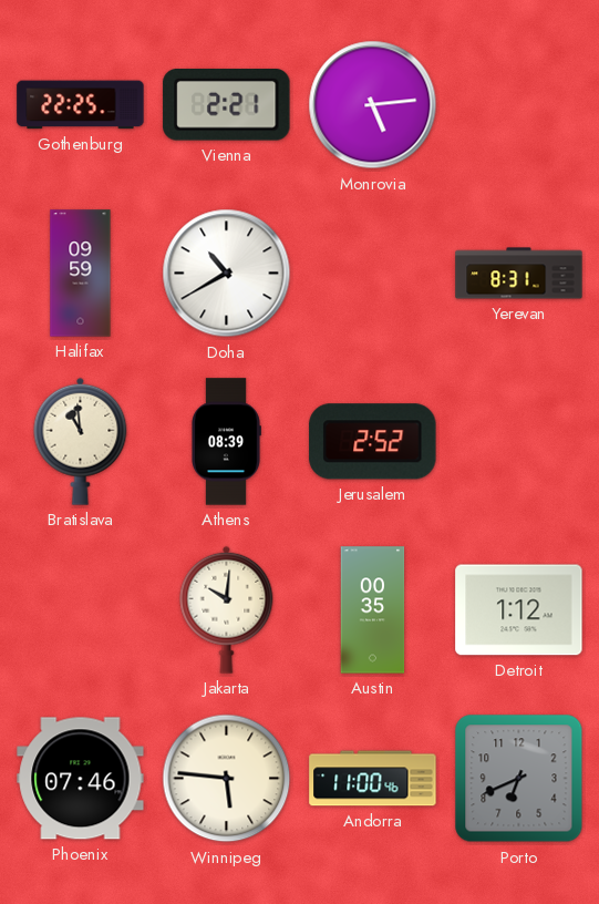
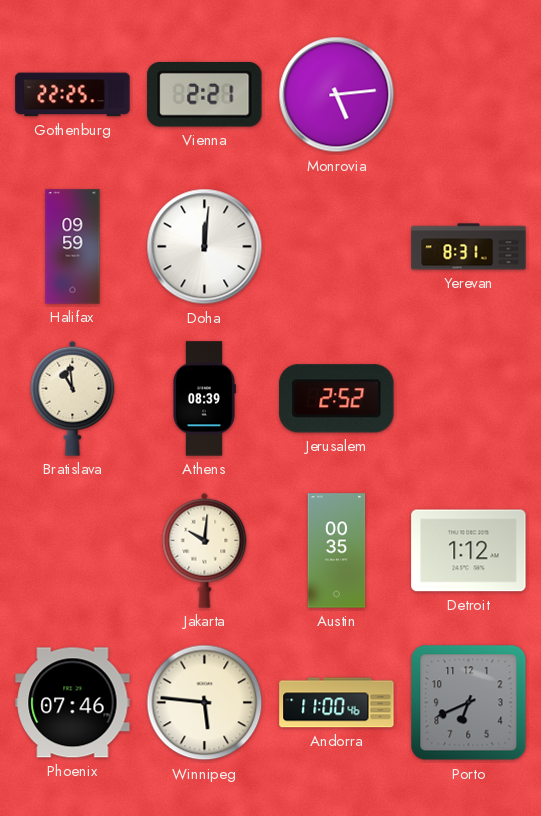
Doha: 10:40 -> 12:01 (205, 247)
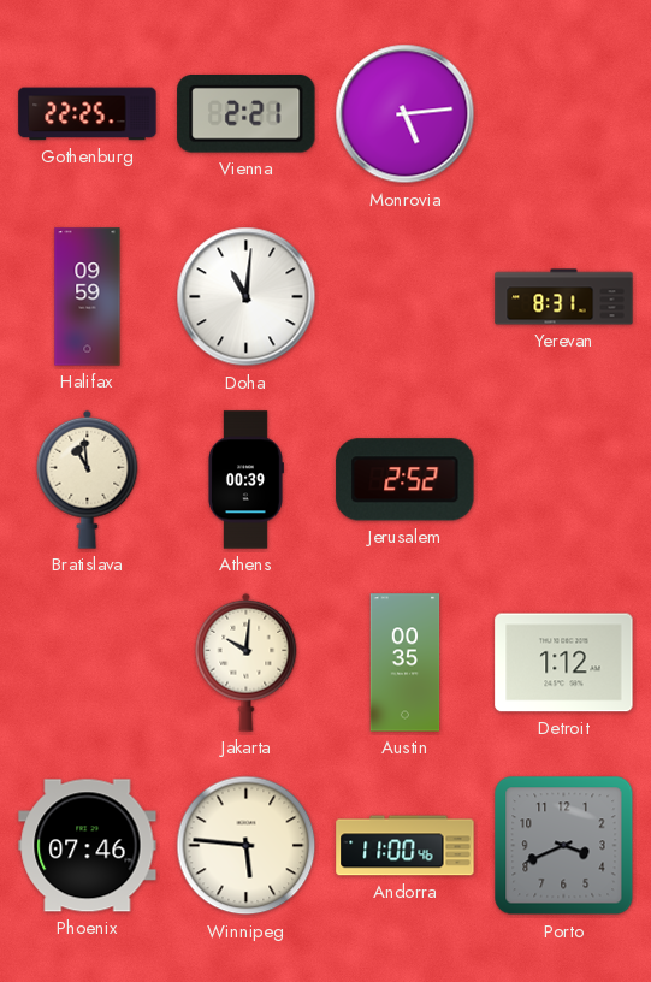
Doha: 12:01 -> 11:01 (247, 297)
Athens: 08:39 -> 00:39 (247, 480)
Porto: 6:41 -> 3:41 (564, 846)
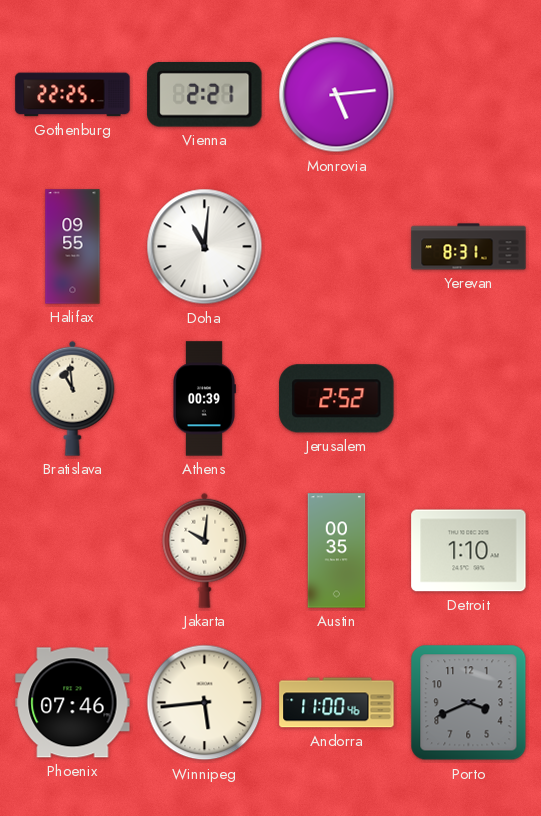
Halifax: 09:59 -> 09:55 (73, 247)
Detroit: 1:12 -> 1:10 (469, 551)
Winnipeg: 5:46 -> 5:44 (205, 703)
